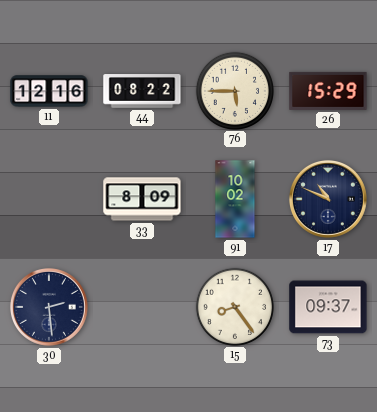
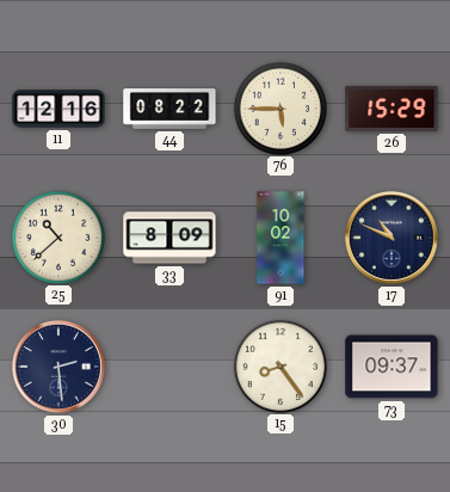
25: none -> 10:38 (57, 236)
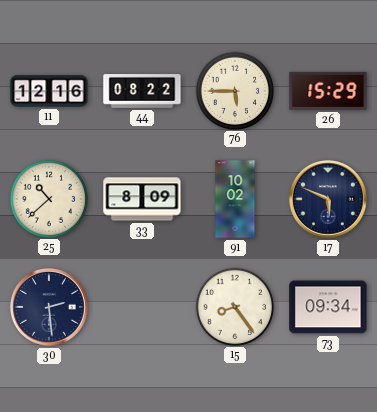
17: 10:49 -> 5:49 (328, 199)
73: 09:37 -> 09:34 (328, 307)
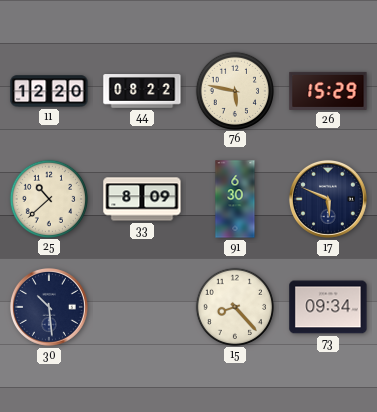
11: 12:16 -> 12:20 (49, 91)
76: 5:45 -> 5:47 (234, 90)
91: 10:02 -> 6:30 (235, 199)
30: 2:29 -> 10:29 (49, 307)
15: 8:24 -> 8:23 (234, 306)
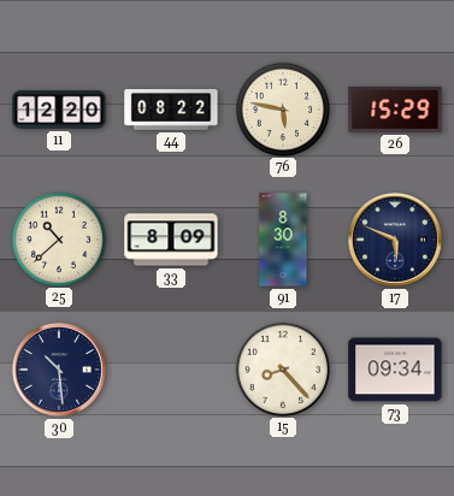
91: 6:30 -> 8:30 (283, 240)
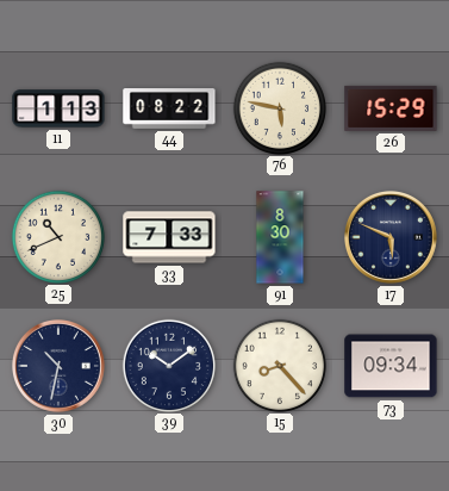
11: 12:20 -> 1:13 (58, 108)
25: 10:38 -> 10:41 (57, 236)
33: 8:09 -> 7:33 (169, 237)
30: 10:29 -> 10:32 (58, 366)
39: none -> 10:09 (168, 365)
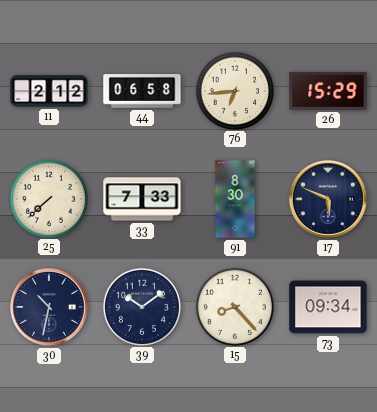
11: 1:13 -> 2:12 (49, 91)
44: 08:22 -> 06:58 (142, 91)
76: 5:47 -> 6:44 (234, 90)
25: 10:41 -> 7:38 (48, 198)
